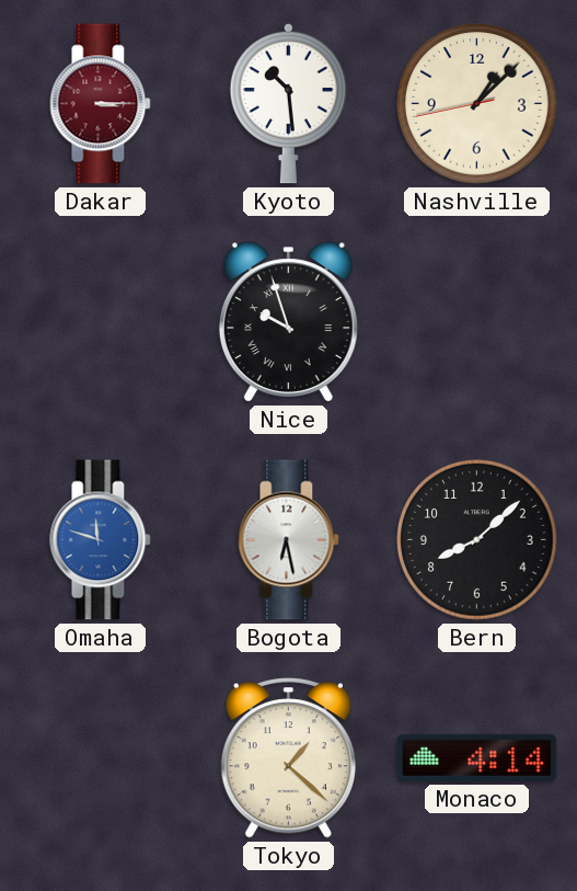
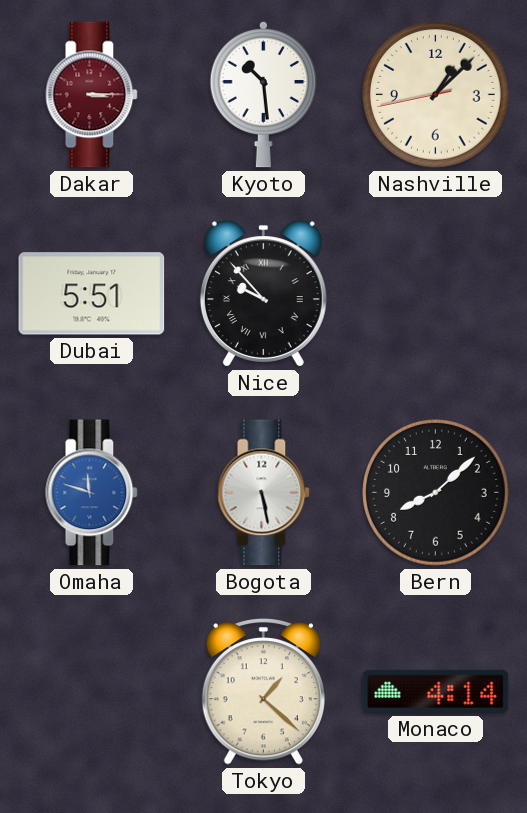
Dubai: none -> 5:51 (92, 294)
Nice: 9:57 -> 9:53 (263, 294)
Bogota: 6:28 -> 5:28 (264, 493)
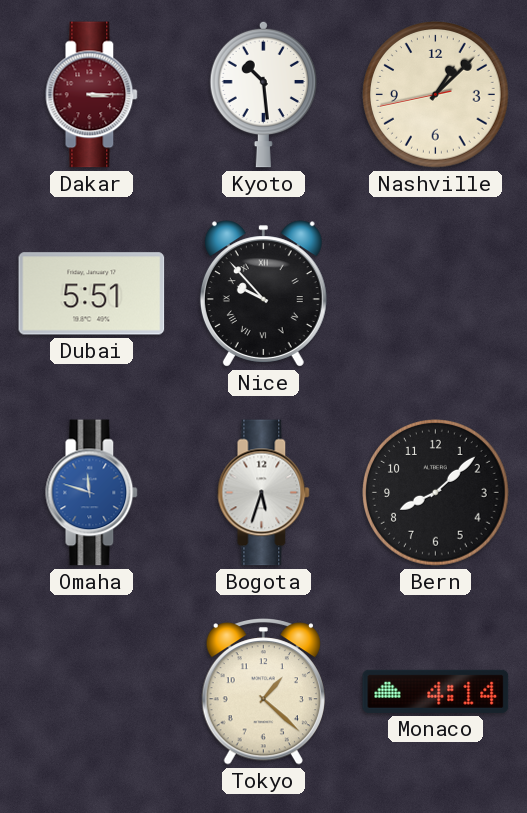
Bogota: 5:28 -> 5:33 (264, 493)
